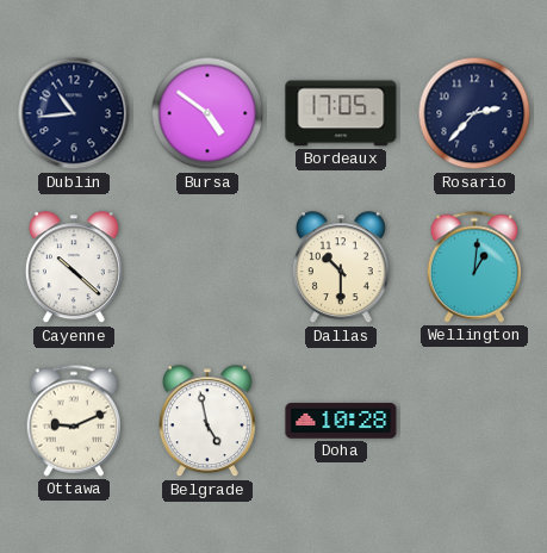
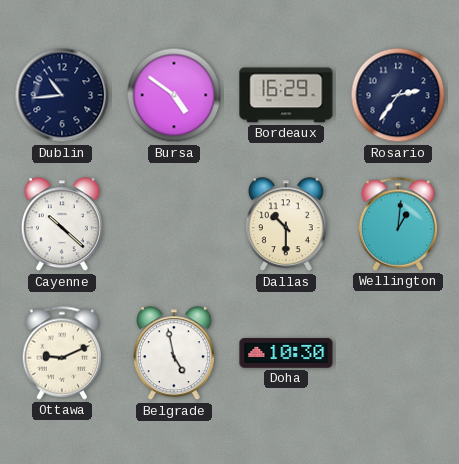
Bordeaux: 17:05 -> 16:29 (286, 95)
Rosario: 2:37 -> 2:36 (398, 95)
Doha: 10:28 -> 10:30 (286, 353)
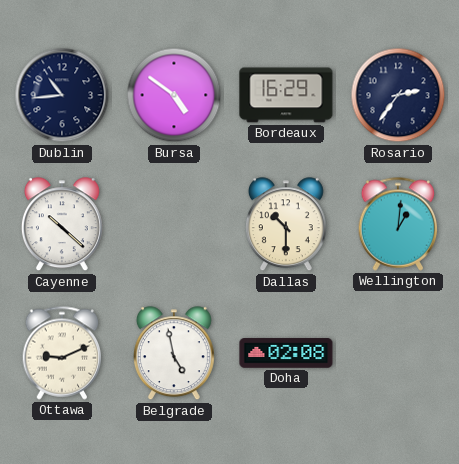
Doha: 10:30 -> 02:08 (286, 353)
